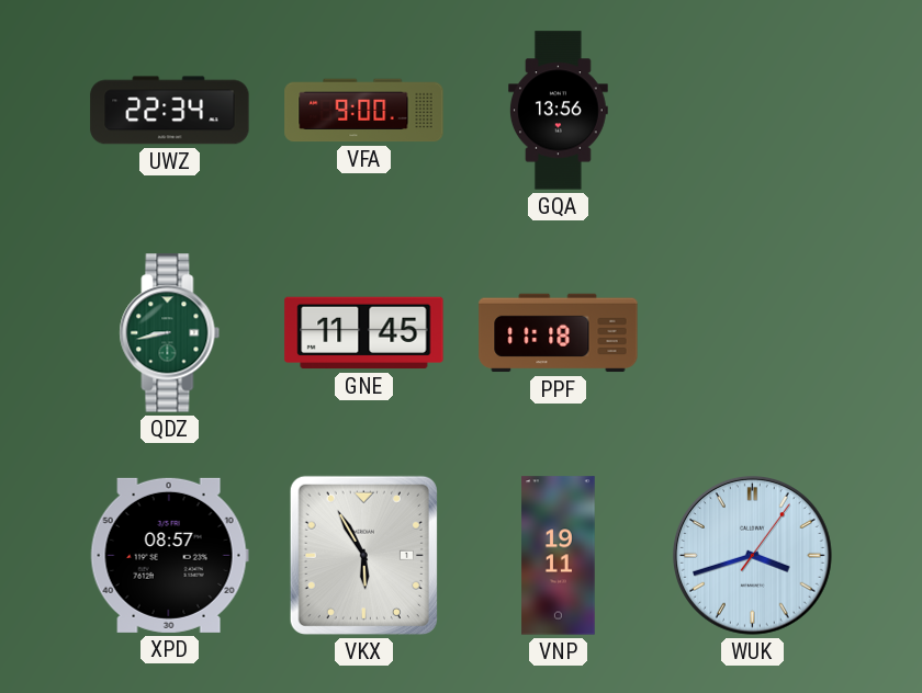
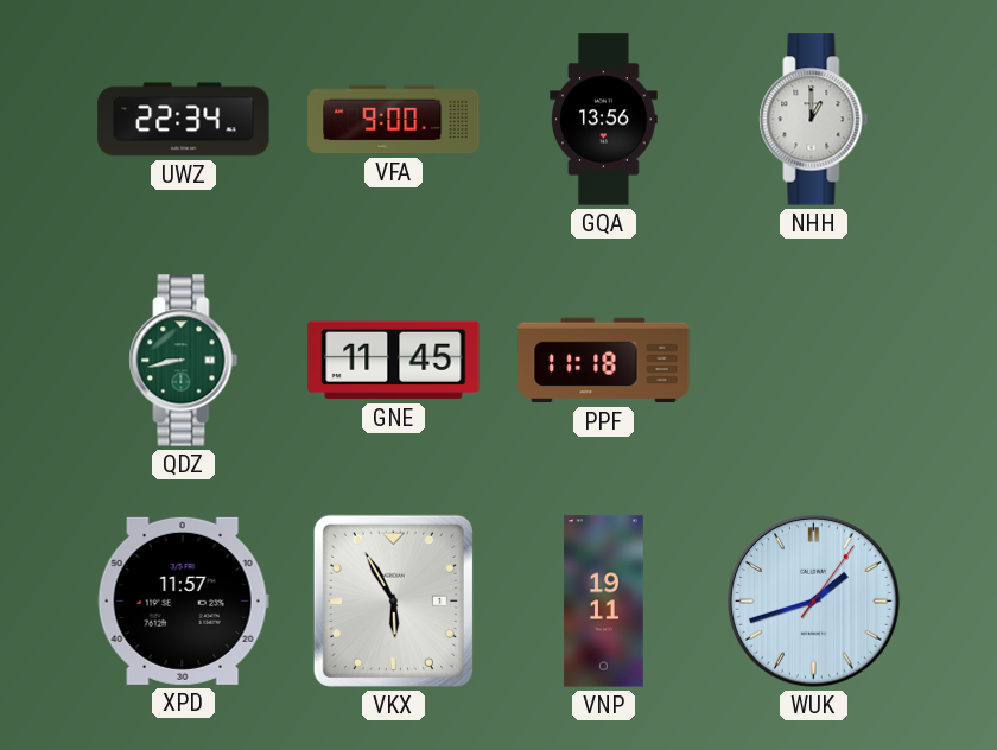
NHH: none -> 1:00 (814, 120)
XPD: 08:57 -> 11:57 (183, 600)
WUK: 3:42 -> 1:42 (814, 602)
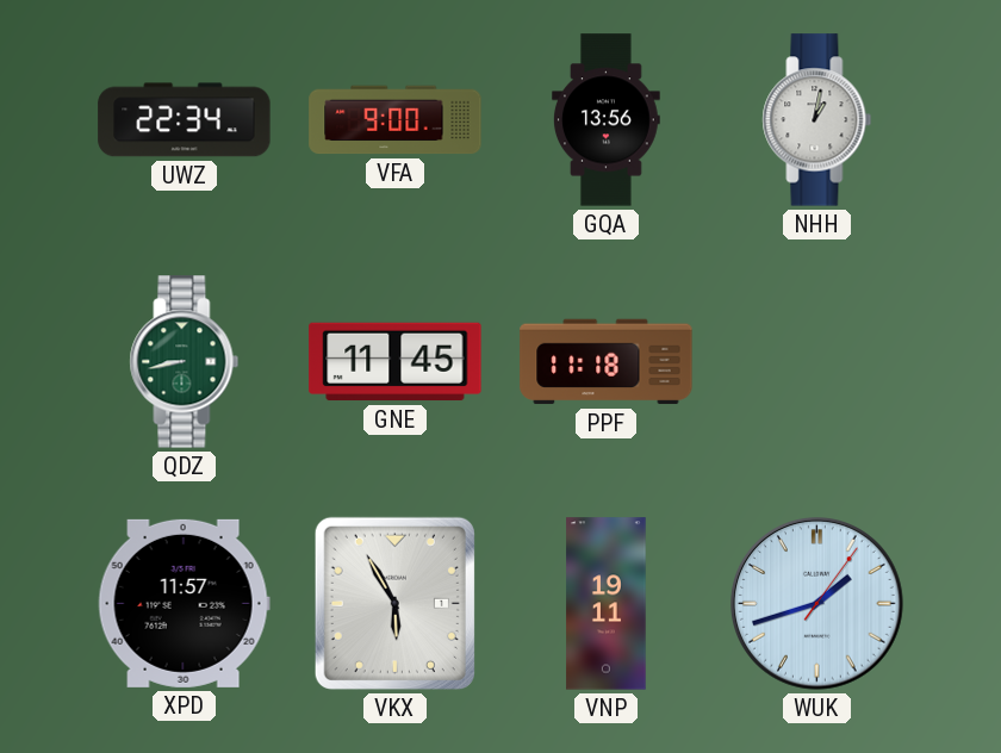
NHH: 1:00 -> 1:02 (817, 120)
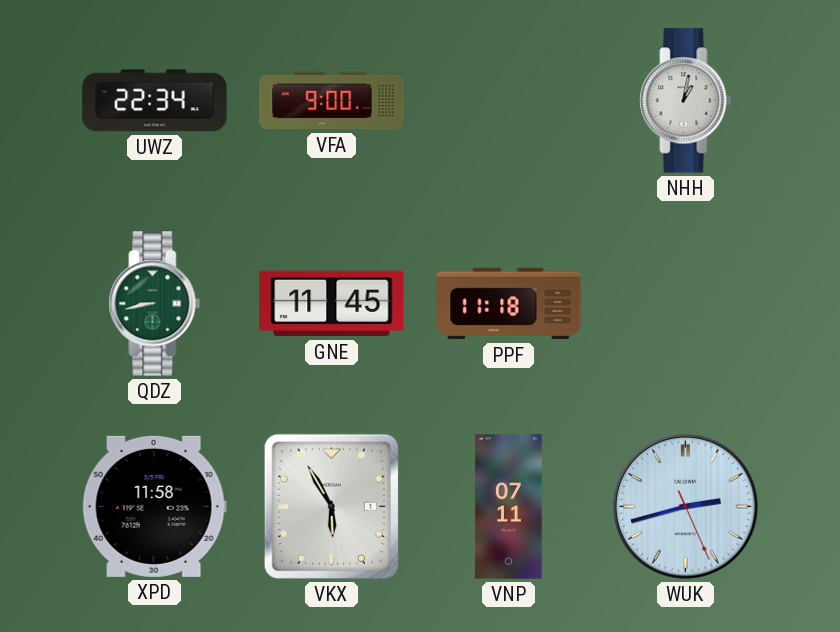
GQA: 13:56 -> none (607, 120)
XPD: 11:57 -> 11:58 (154, 506)
VNP: 19:11 -> 07:11 (509, 507)
WUK: 1:42 -> 2:42 (686, 507)
